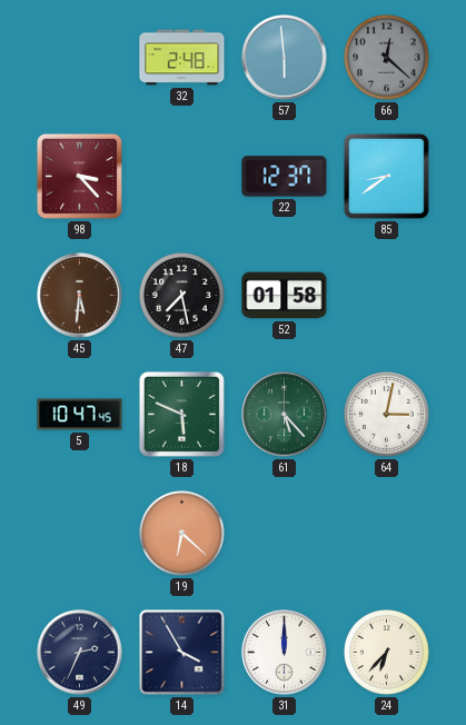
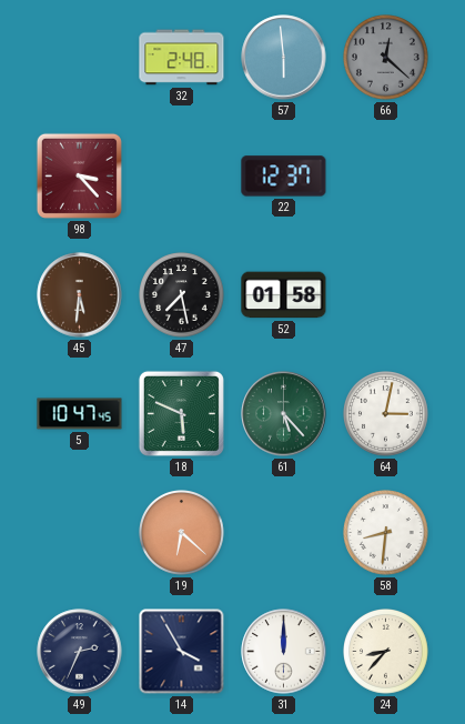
85: 8:39 -> none (386, 176)
58: none -> 8:31 (386, 533)
24: 6:37 -> 8:37 (386, 652)
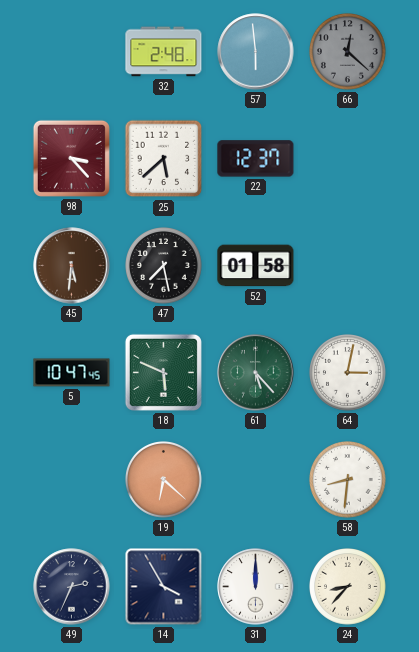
25: none -> 5:38 (164, 159)
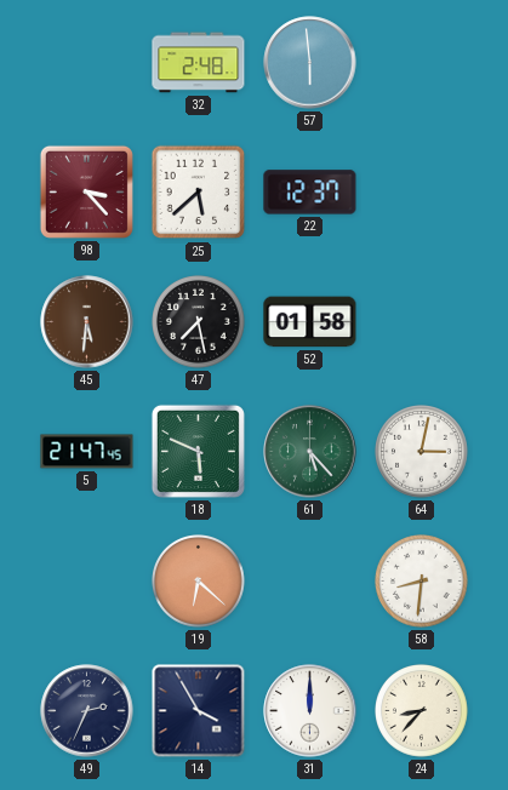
66: 12:22 -> none (348, 52)
5: 10:47 -> 21:47 (87, 452)
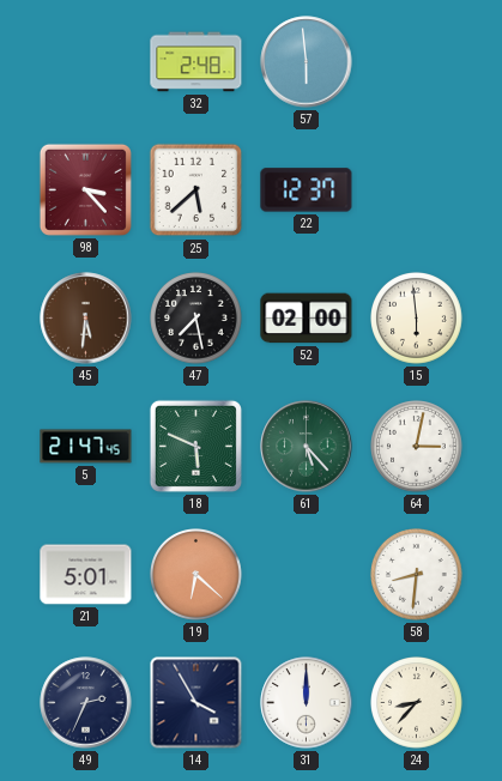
52: 01:58 -> 02:00 (307, 319)
15: none -> 5:59 (417, 319)
21: none -> 5:01 (86, 575)
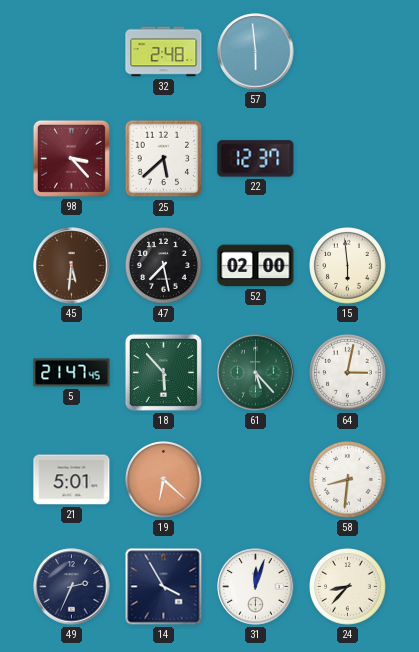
18: 5:49 -> 5:53 (163, 372)
31: 12:00 -> 12:03 (256, 587)
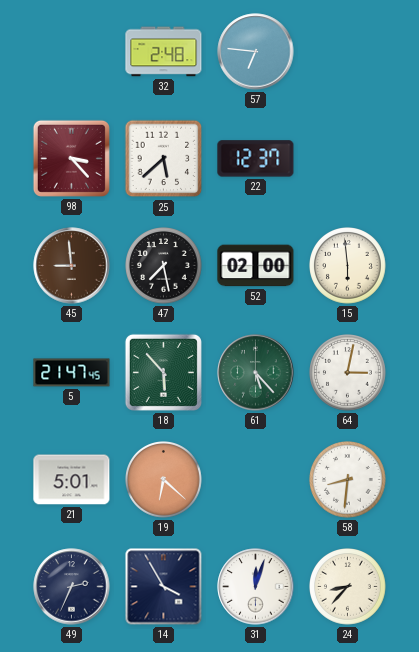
57: 5:59 -> 6:46 (256, 52)
45: 5:31 -> 8:59 (72, 266)
